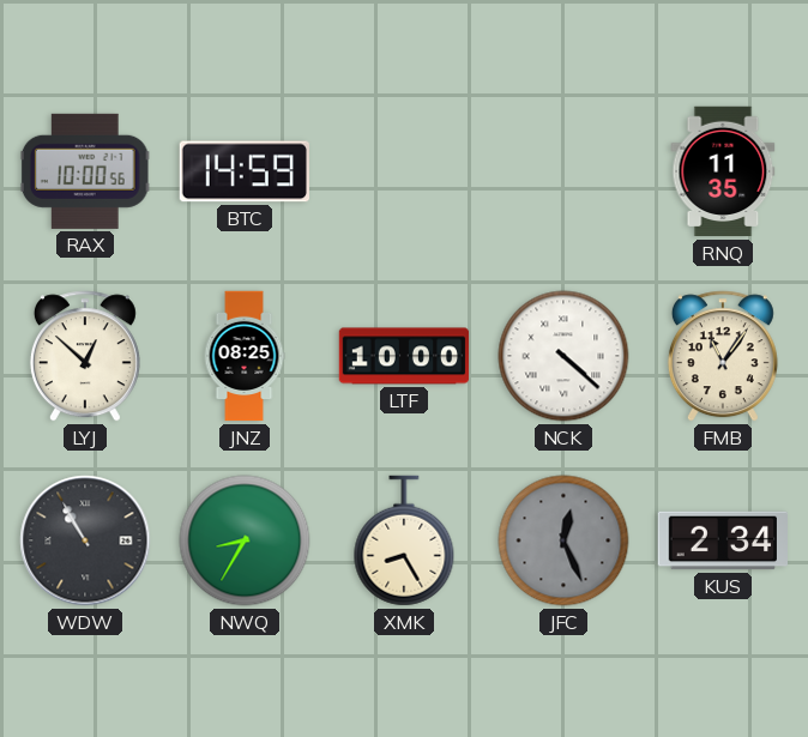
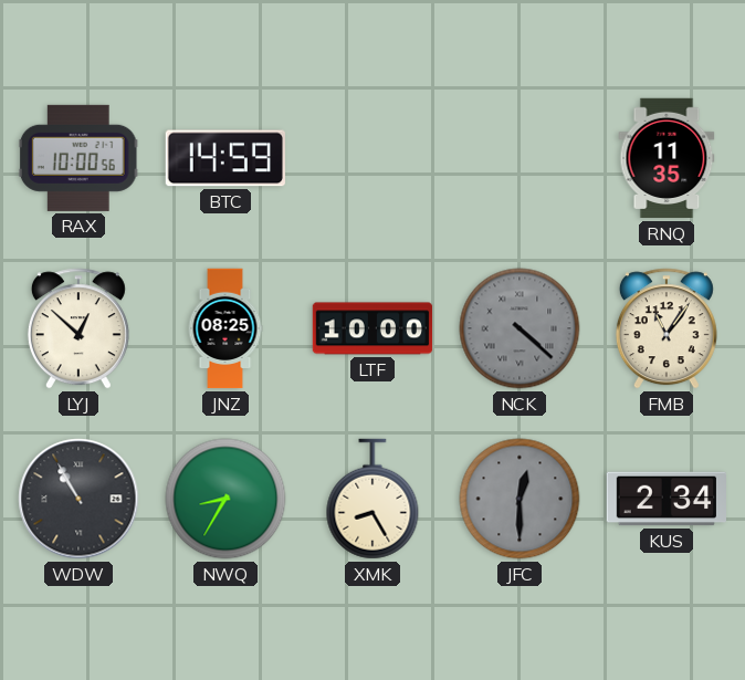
NCK dial: white -> grey (520, 328)
JFC: 12:26 -> 12:30 (520, 499)
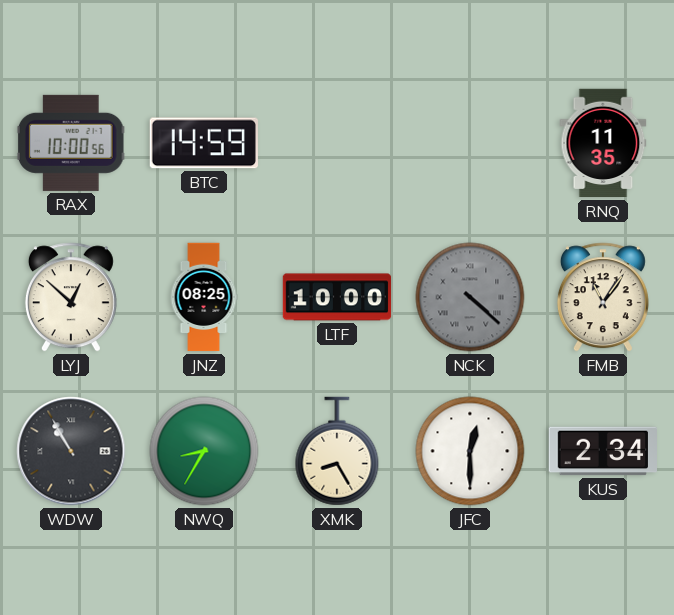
JFC dial: grey -> white (470, 451)
